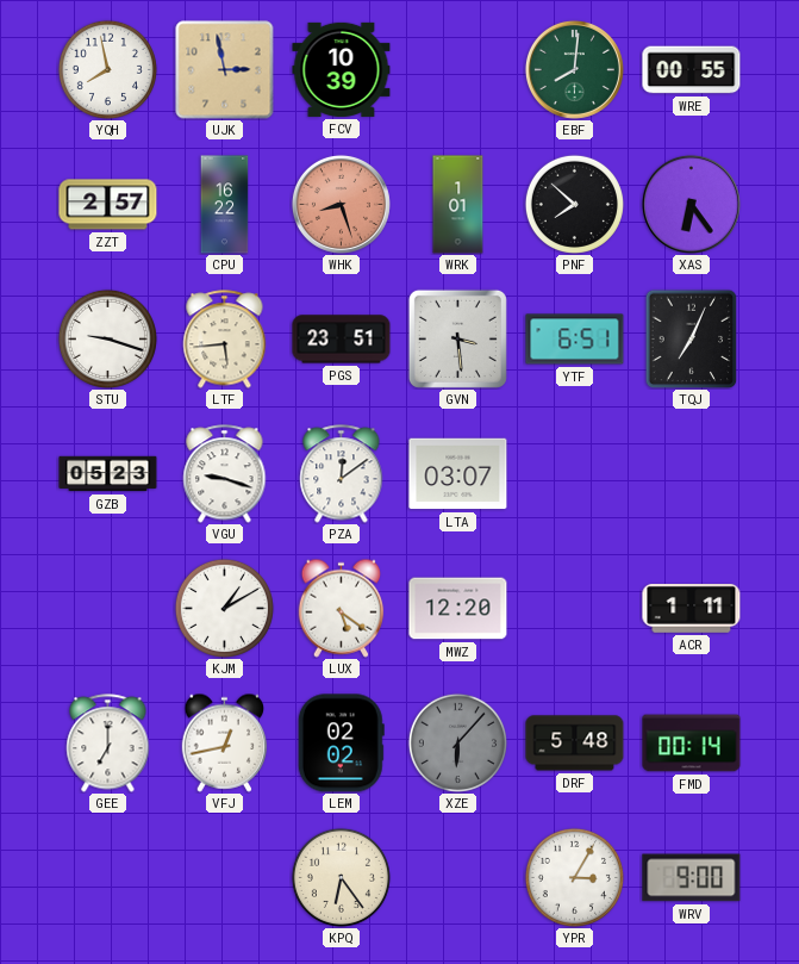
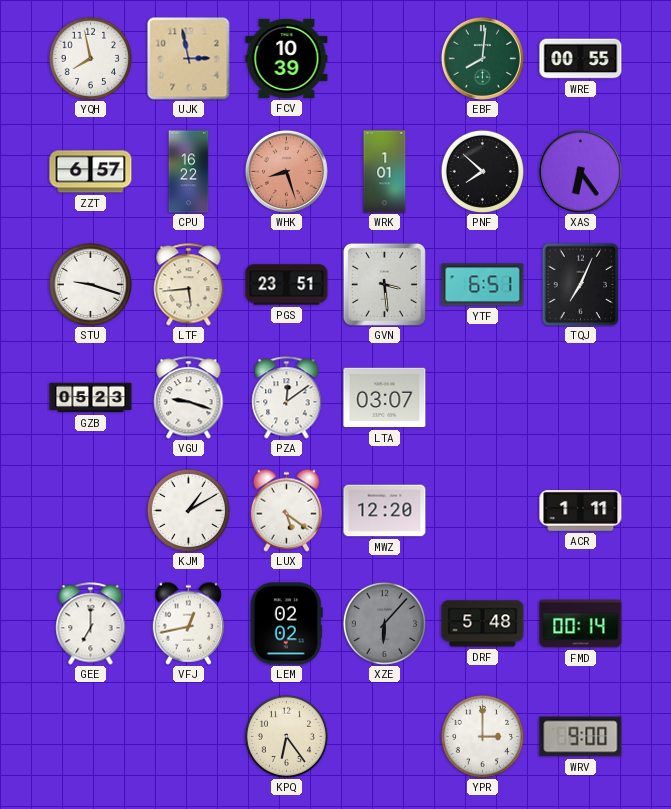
ZZT: 2:57 -> 6:57 (91, 172)
YPR: 3:05 -> 3:00 (482, 736)
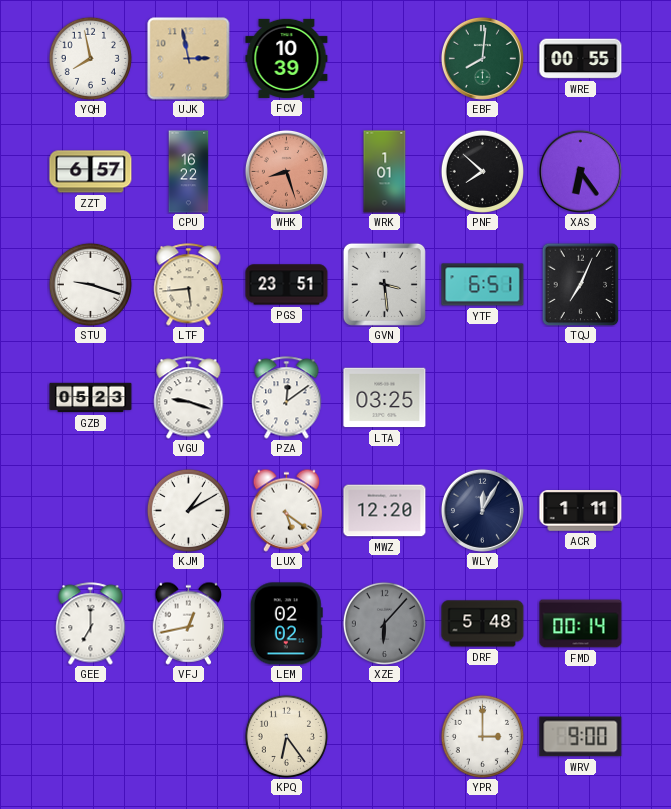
LTA: 03:07 -> 03:25 (385, 398)
WLY: none -> 12:05 (482, 510)
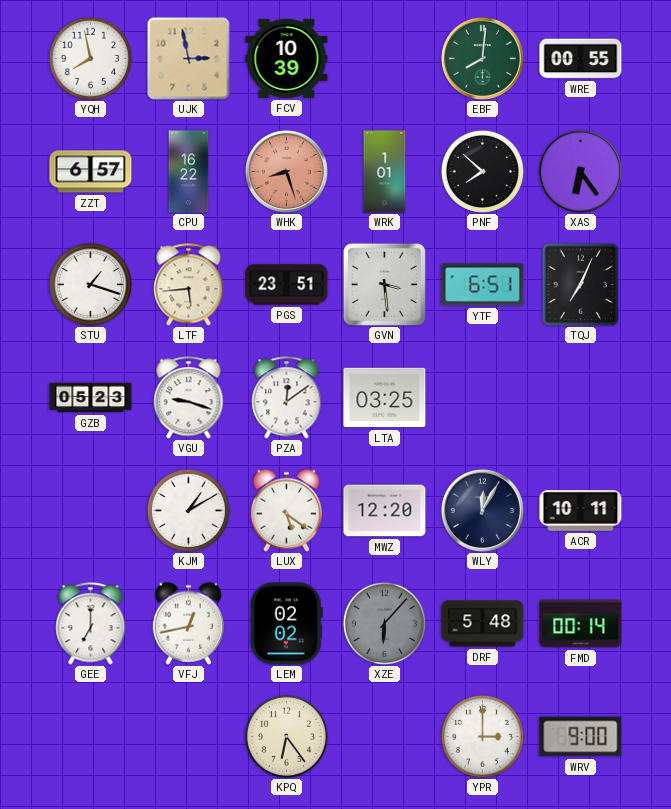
STU: 9:18 -> 1:18 (90, 284)
ACR: 1:11 -> 10:11 (581, 511)
